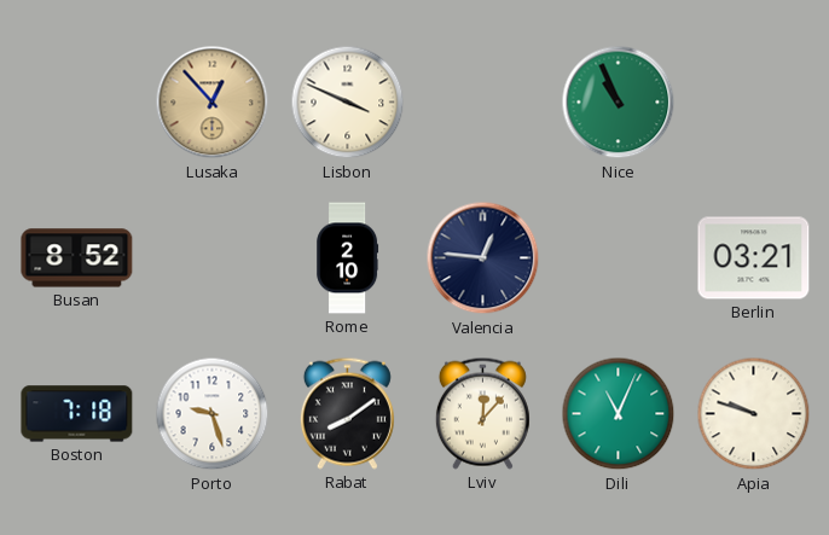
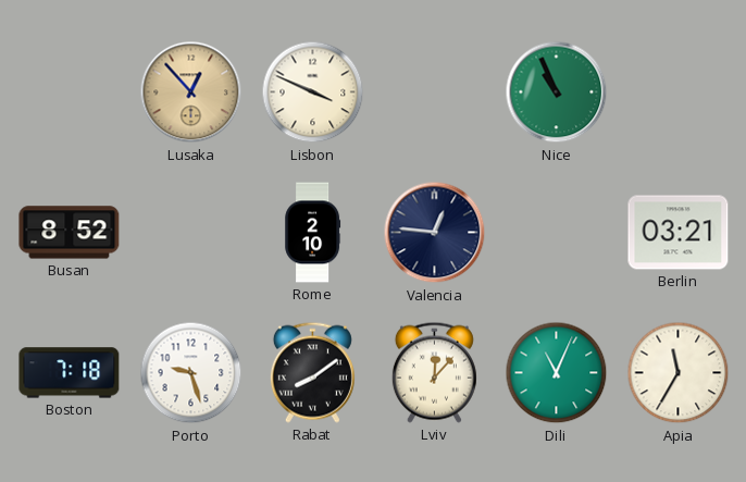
Apia: 9:48 -> 11:35 (679, 373)
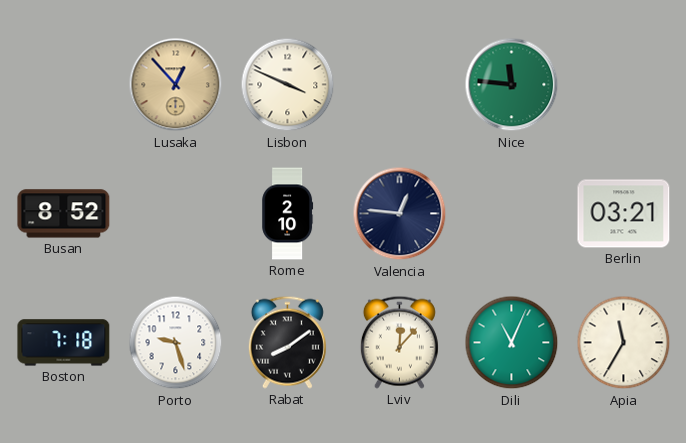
Nice: 10:56 -> 11:46 (512, 85)
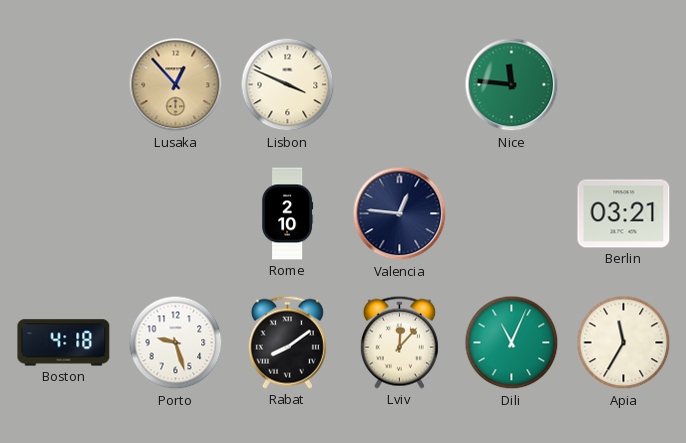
Busan: 8:52 -> none (64, 214)
Boston: 7:18 -> 4:18 (64, 343)
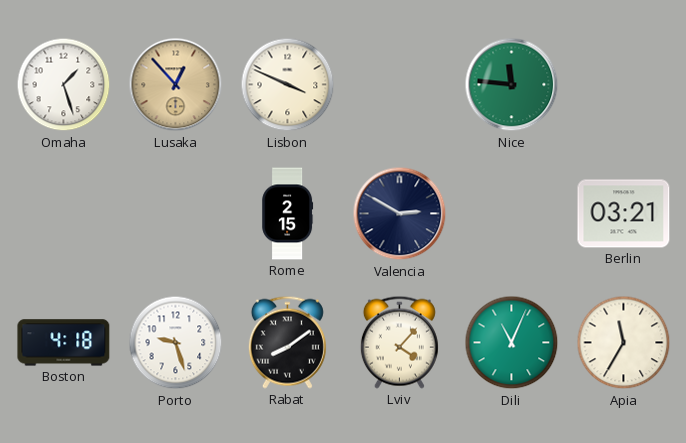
Omaha: none -> 1:27 (64, 85)
Rome: 2:10 -> 2:15 (288, 214)
Valencia: 12:46 -> 2:50 (400, 214)
Lviv: 12:07 -> 4:07 (399, 342)
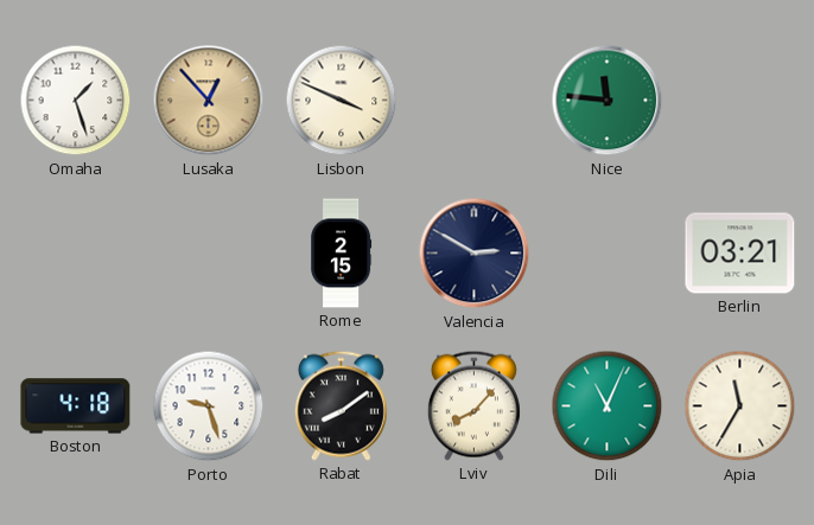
Lviv: 4:07 -> 8:07 (473, 405)
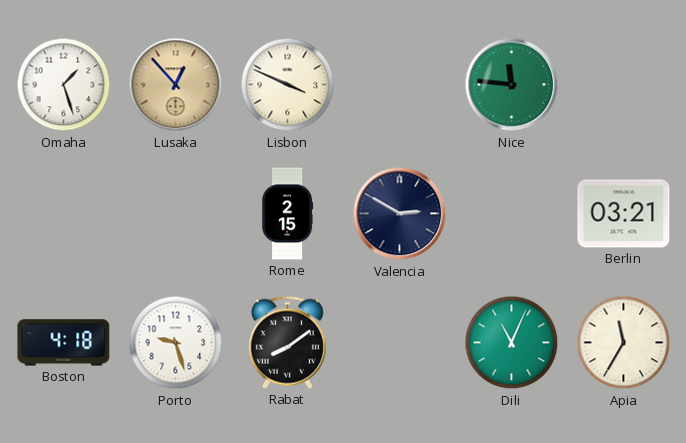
Lviv: 8:07 -> none (473, 405)
